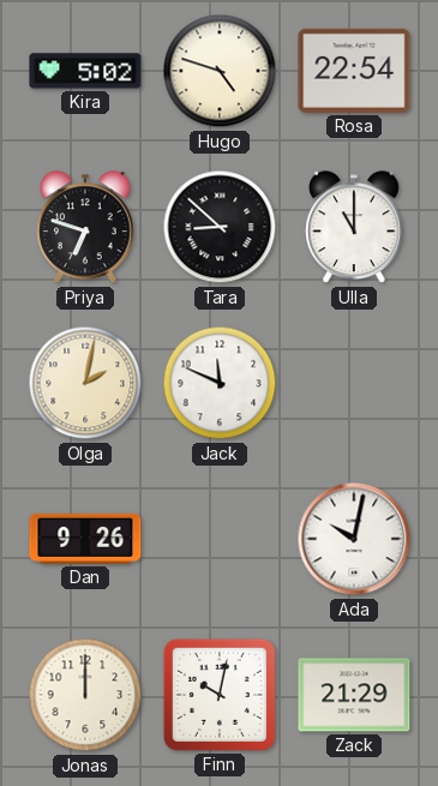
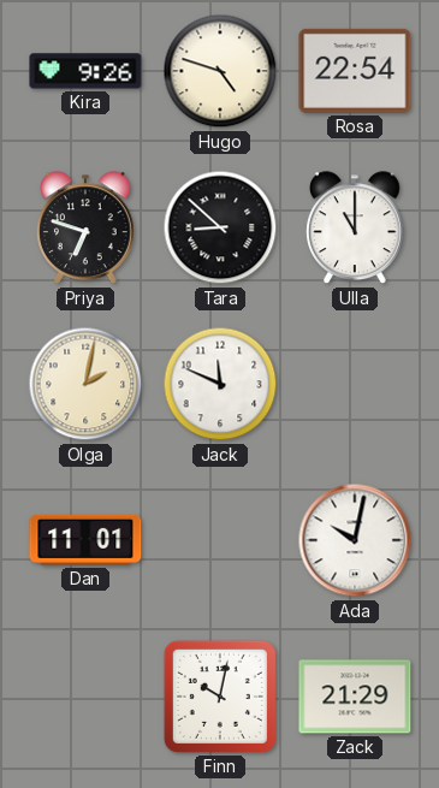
Kira: 5:02 -> 9:26 (85, 71)
Dan: 9:26 -> 11:01 (85, 540)
Jonas: 12:00 -> none (85, 695)
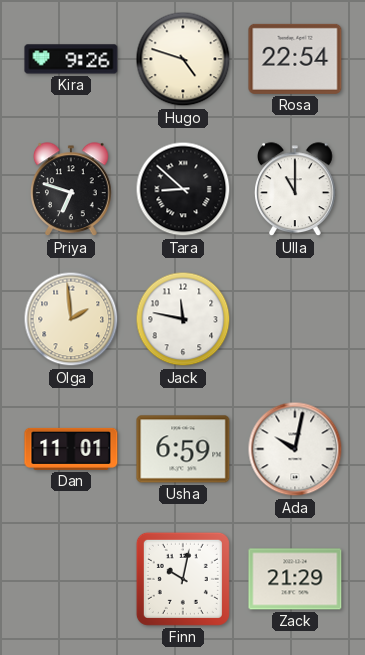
Olga: 2:02 -> 1:59 (71, 319)
Jack: 11:49 -> 11:47 (183, 319)
Usha: none -> 6:59 (183, 449)
